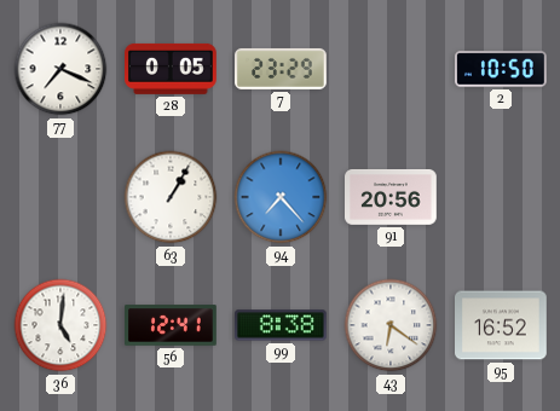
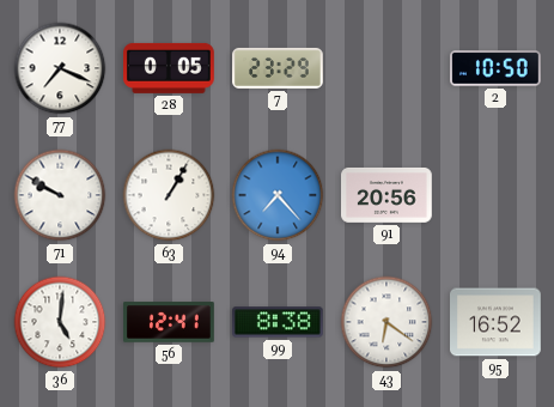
71: none -> 9:50 (60, 195)
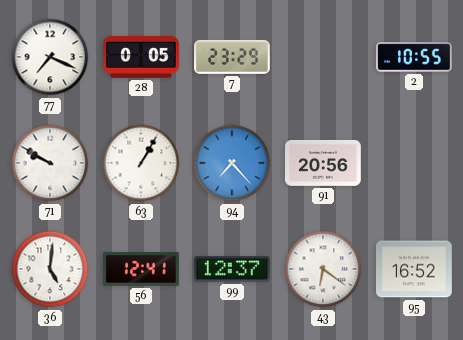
2: 10:50 -> 10:55 (415, 57)
99: 8:38 -> 12:37 (233, 269)
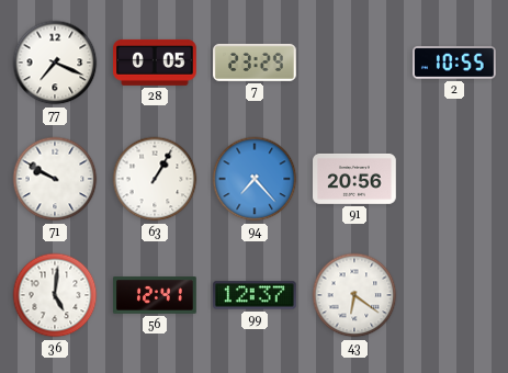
95: 16:52 -> none (415, 269)
